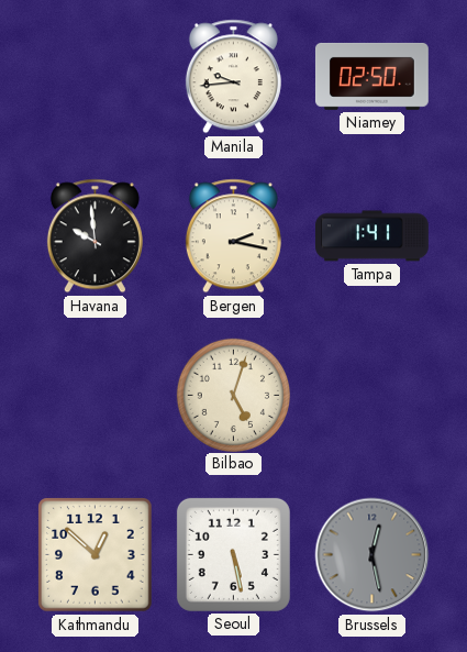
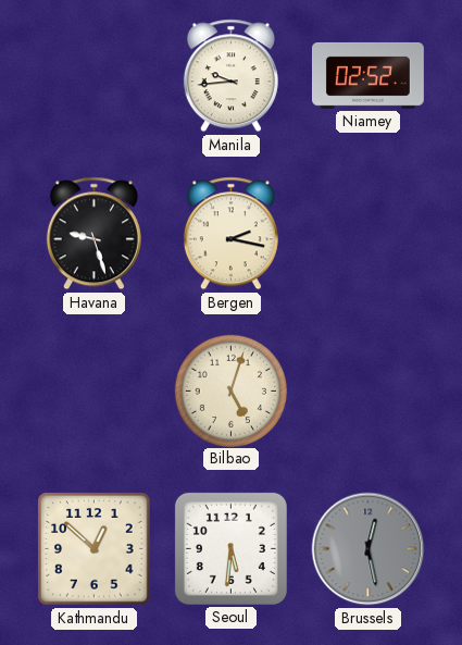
Niamey: 02:50 -> 02:52 (367, 75)
Havana: 9:59 -> 9:27 (93, 234)
Tampa: 1:41 -> none (373, 236)
Seoul: 5:28 -> 5:31 (230, 548)
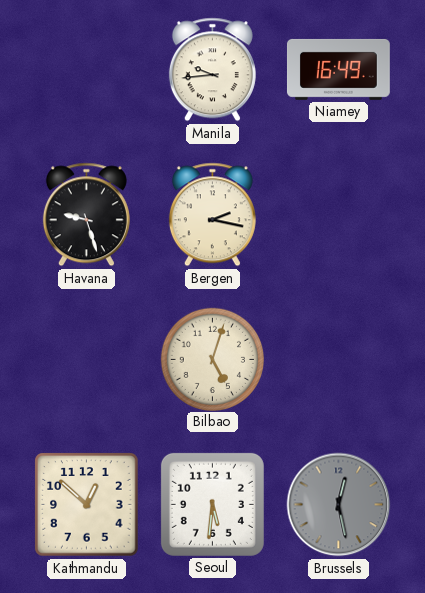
Niamey: 02:52 -> 16:49 (338, 69)
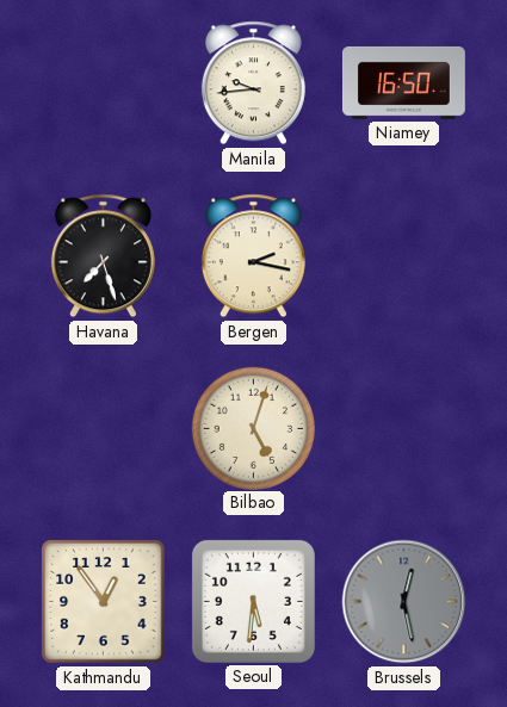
Niamey: 16:49 -> 16:50 (403, 82)
Havana: 9:27 -> 7:27 (103, 256)
Kathmandu: 12:52 -> 12:54 (104, 602)
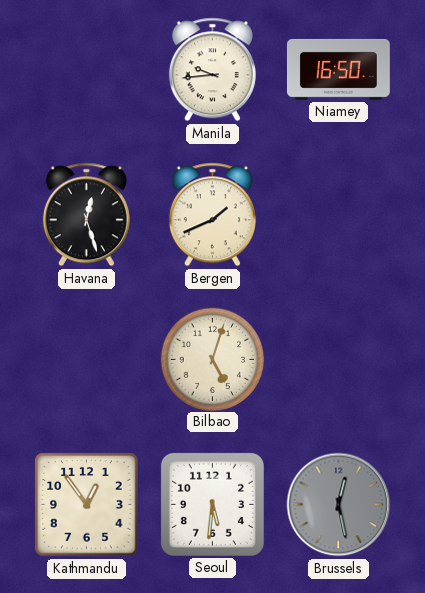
Havana: 7:27 -> 12:27 (86, 215)
Bergen: 2:17 -> 1:41 (212, 215)
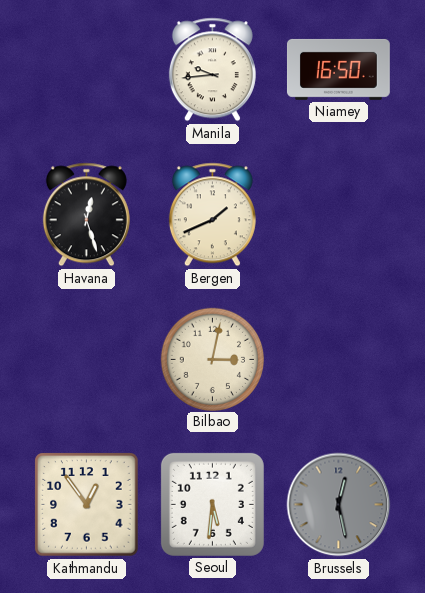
Bilbao: 5:03 -> 3:02 (212, 359)
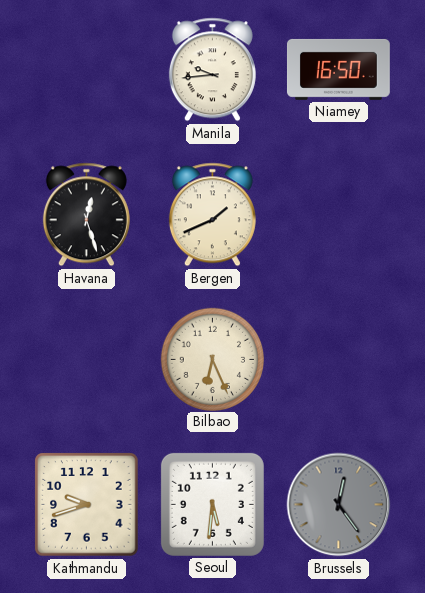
Bilbao: 3:02 -> 6:26 (212, 359)
Kathmandu: 12:54 -> 9:42 (87, 505)
Brussels: 12:28 -> 12:24 (339, 505)
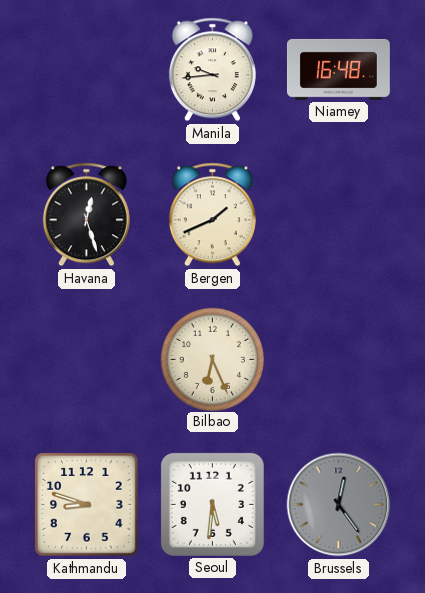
Niamey: 16:50 -> 16:48 (338, 69)
Kathmandu: 9:42 -> 8:48 (87, 505)
